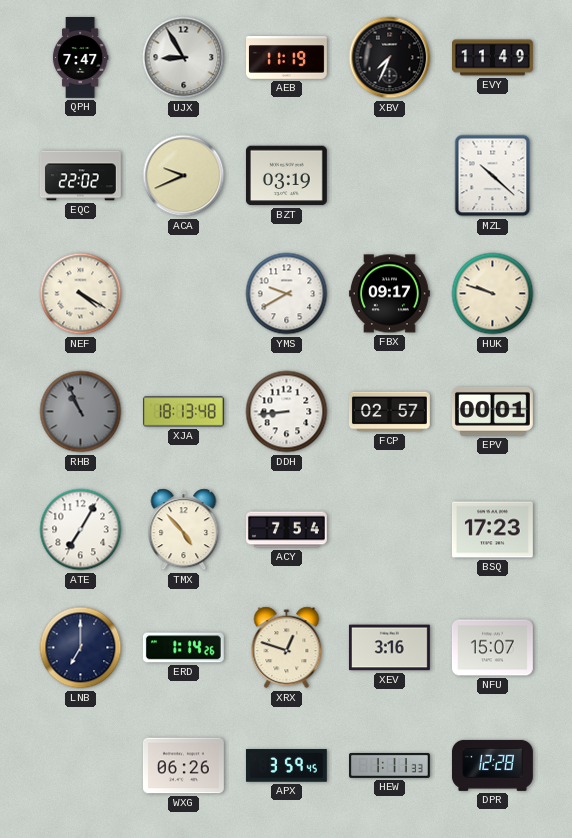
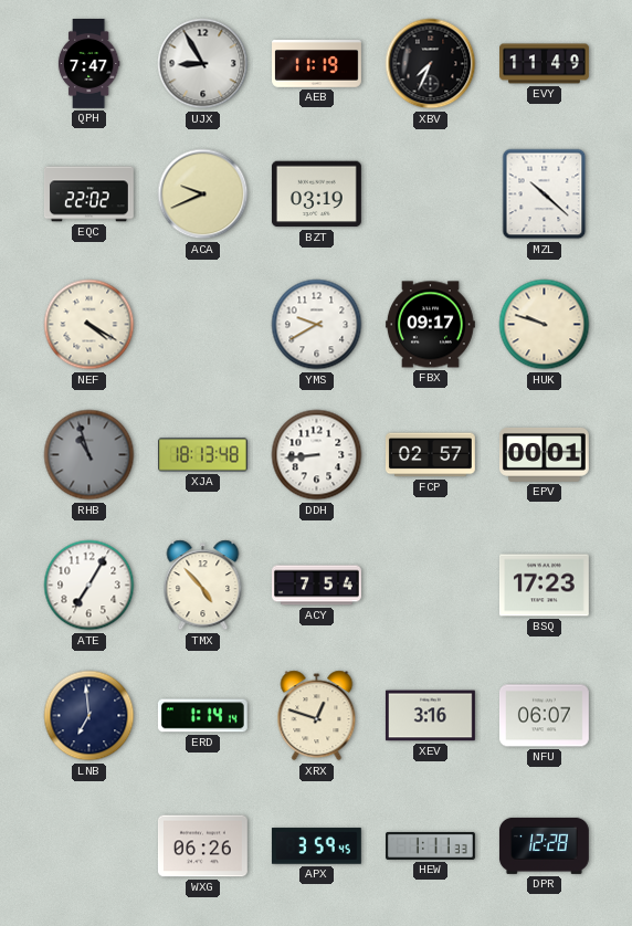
RHB: 10:56 -> 10:57 (89, 455)
LNB: 7:00 -> 6:59 (89, 716)
ERD: 1:14:26 -> 1:14:14 (202, 716)
NFU: 15:07 -> 06:07 (544, 716)
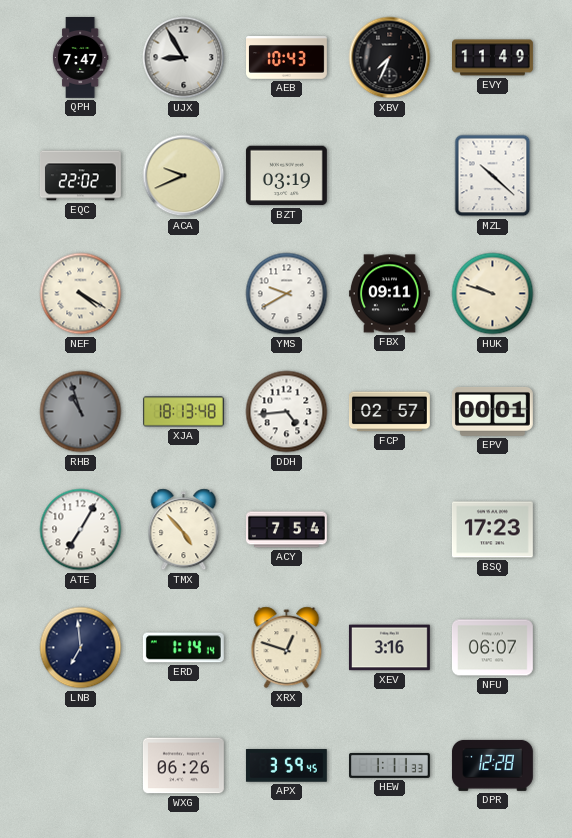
AEB: 11:19 -> 10:43 (287, 58)
FBX: 09:17 -> 09:11 (389, 294)
DDH: 8:44 -> 4:44 (287, 412)
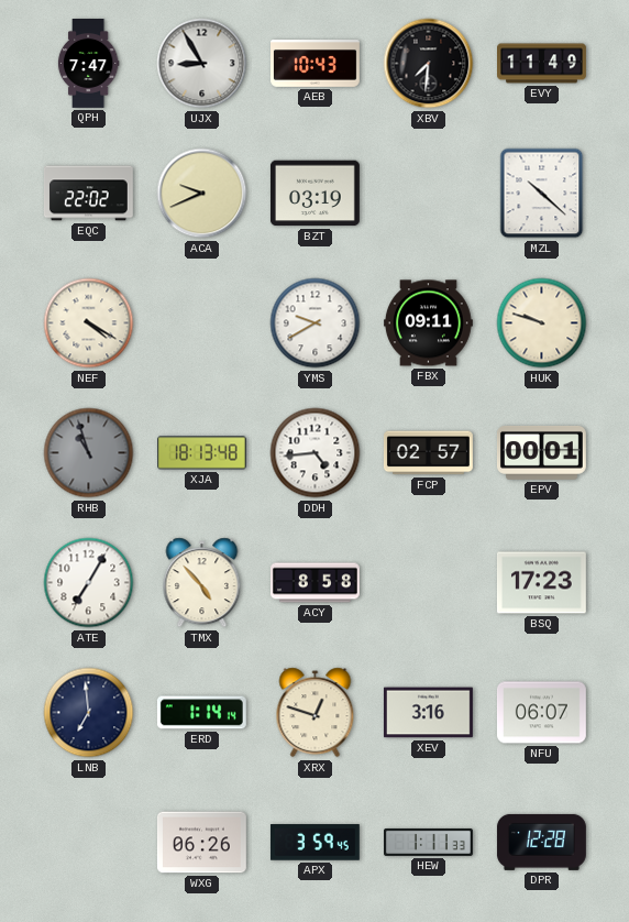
XBV: 7:34 -> 7:31 (429, 64)
ACY: 7:54 -> 8:58 (316, 583)
